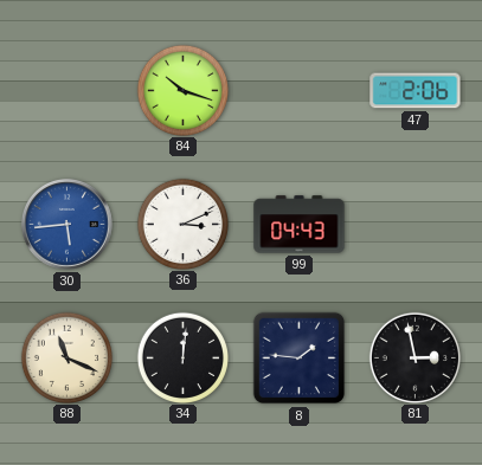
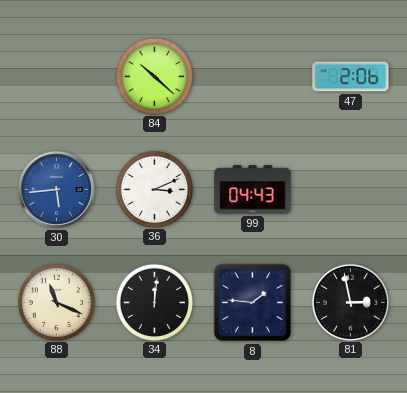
84: 10:18 -> 10:22 (154, 76)
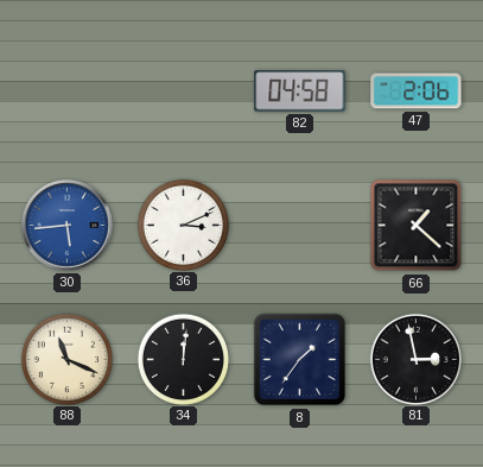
84: 10:22 -> none (154, 76)
82: none -> 04:58 (300, 91)
99: 04:43 -> none (253, 190)
66: none -> 1:22 (417, 226)
8: 1:46 -> 1:36 (300, 360)
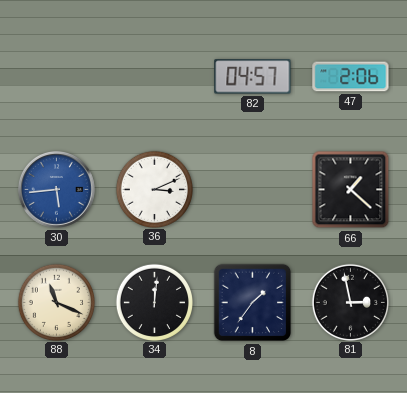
82: 04:58 -> 04:57 (253, 77)
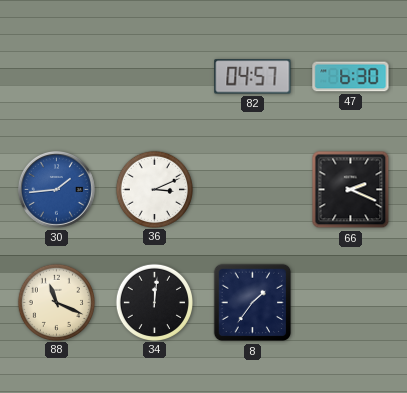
47: 2:06 -> 6:30 (351, 77)
30: 5:44 -> 1:44 (56, 189)
66: 1:22 -> 2:19 (351, 190)
81: 2:58 -> none (350, 302)
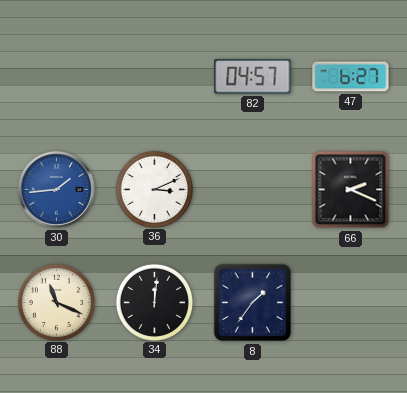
47: 6:30 -> 6:27 (351, 77)
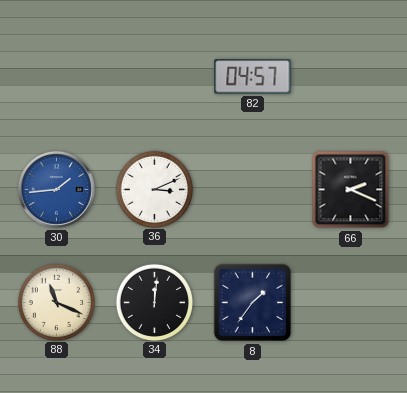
47: 6:27 -> none (351, 77)
